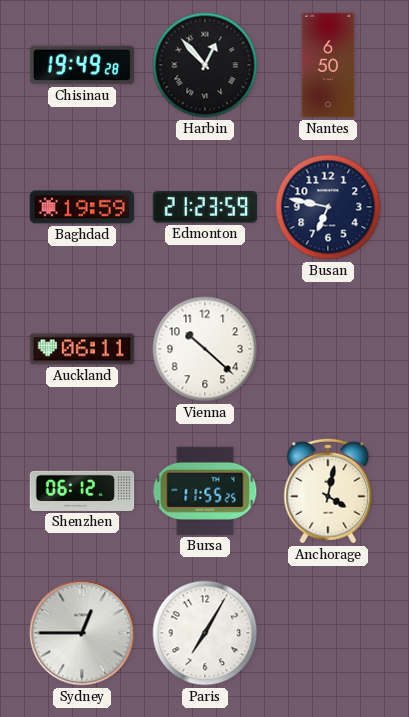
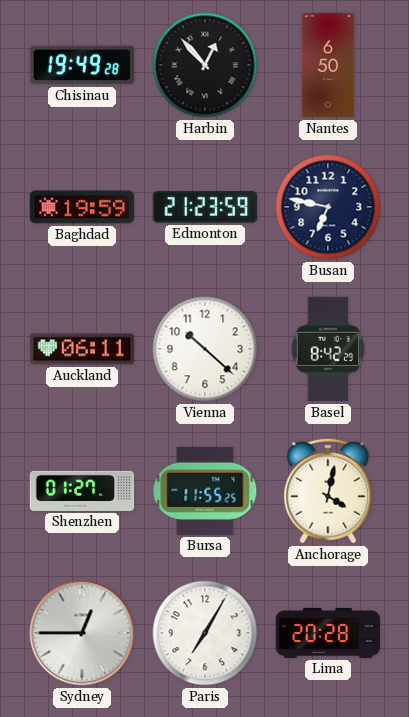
Basel: none -> 8:42 (328, 349)
Shenzhen: 06:12 -> 01:27 (82, 491)
Lima: none -> 20:28 (328, 633)
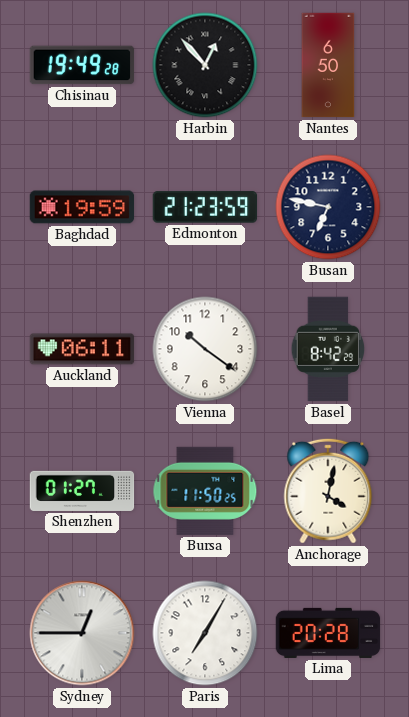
Vienna: 10:22 -> 10:21 (205, 349)
Bursa: 11:55 -> 11:50 (205, 491)
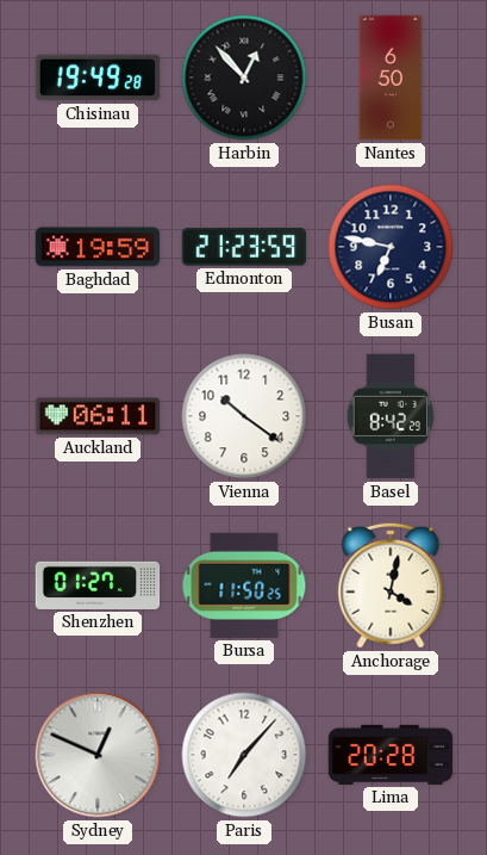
Sydney: 12:45 -> 12:49 (98, 755)
Paris: 7:05 -> 7:07 (244, 755)
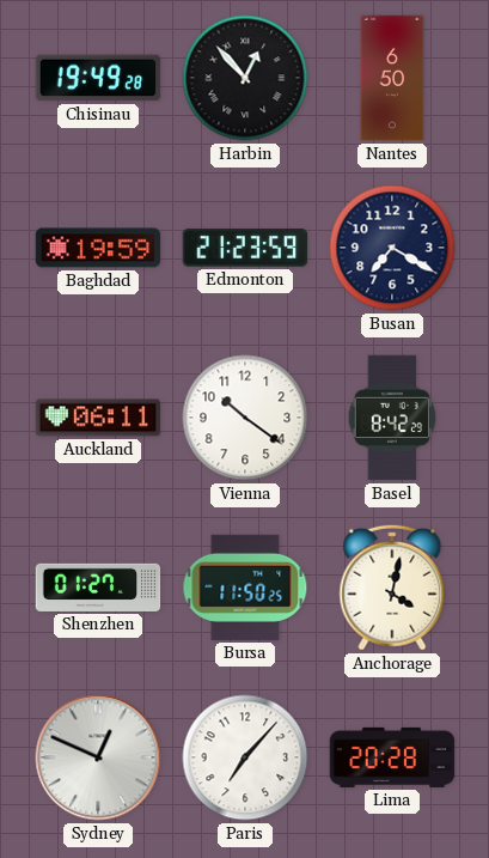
Busan: 6:47 -> 7:20 (392, 248)
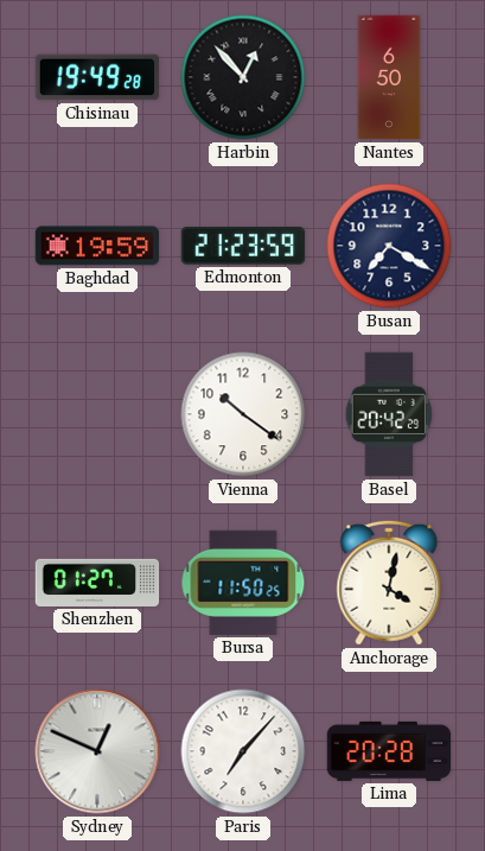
Auckland: 06:11 -> none (98, 418)
Basel: 8:42 -> 20:42 (389, 414)
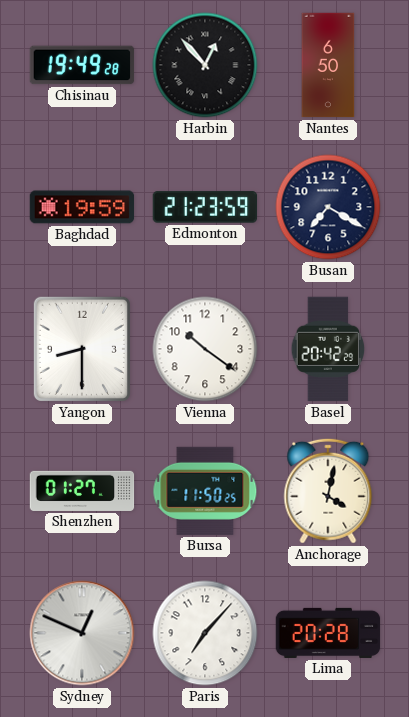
Yangon: none -> 8:30 (82, 349)
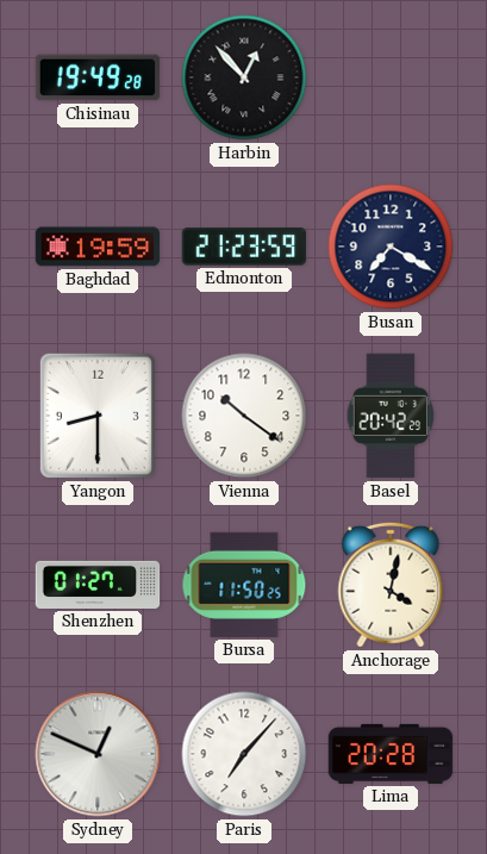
Nantes: 6:50 -> none (328, 65)
